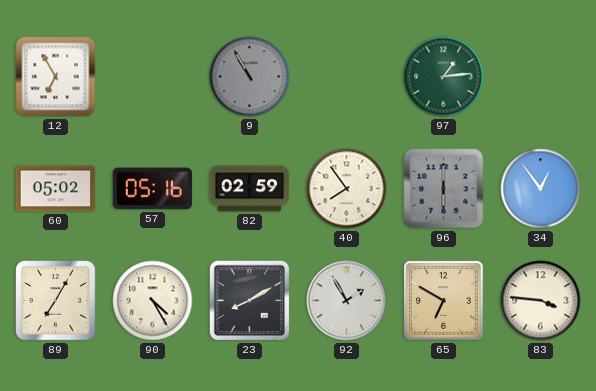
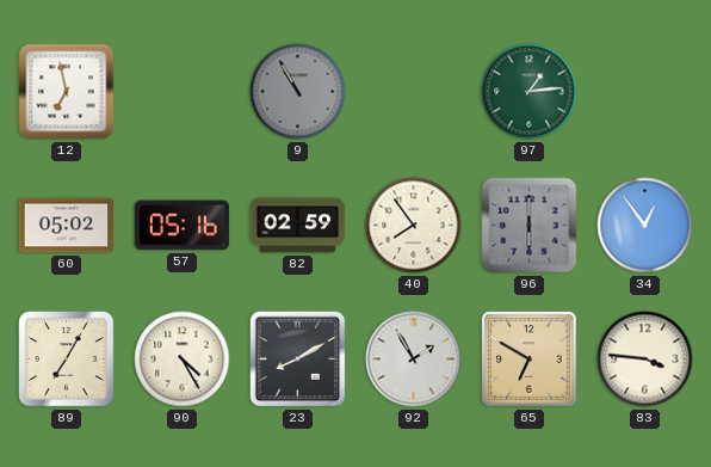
12: 6:55 -> 6:58 (67, 92)
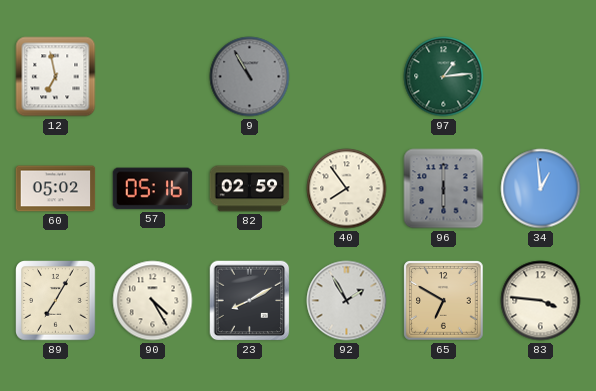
34: 12:54 -> 12:59 (541, 189)
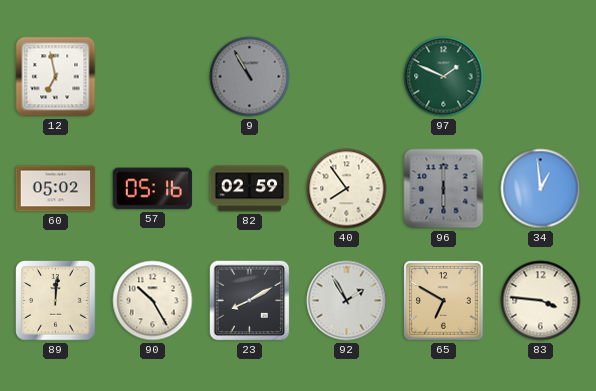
97: 1:14 -> 1:49 (444, 77)
89: 7:05 -> 12:01 (56, 301)
90: 4:25 -> 10:25 (153, 301)
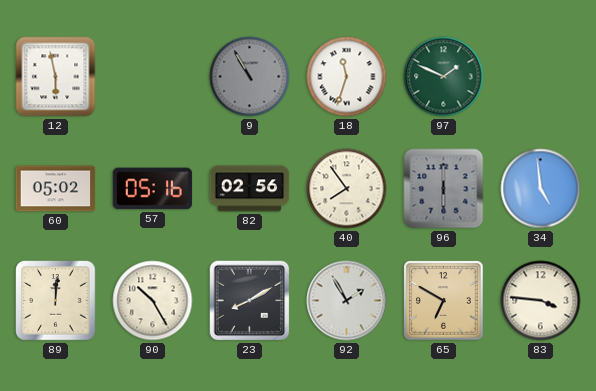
12: 6:58 -> 5:58 (56, 77)
18: none -> 11:33 (347, 77)
82: 02:59 -> 02:56 (250, 189)
34: 12:59 -> 4:59 (541, 189)
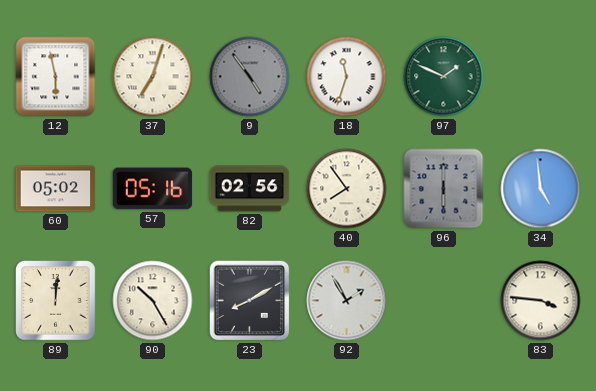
37: none -> 7:03 (153, 77)
9: 10:55 -> 4:54 (250, 77)
65: 6:50 -> none (444, 301)
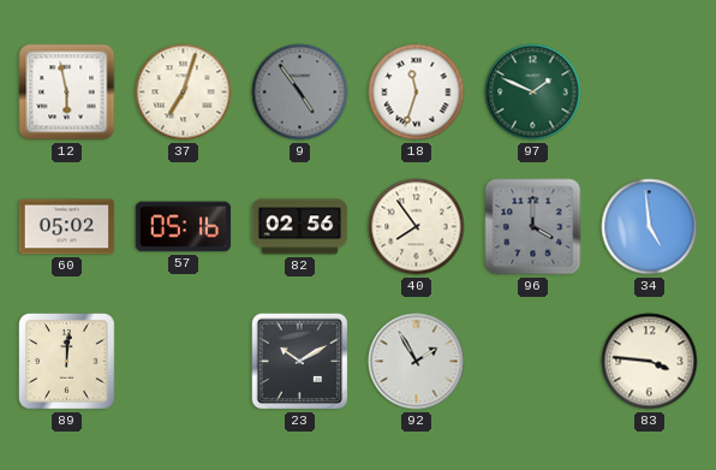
96: 6:00 -> 4:00 (533, 227)
90: 10:25 -> none (153, 301)
23: 8:10 -> 10:10 (300, 362)
